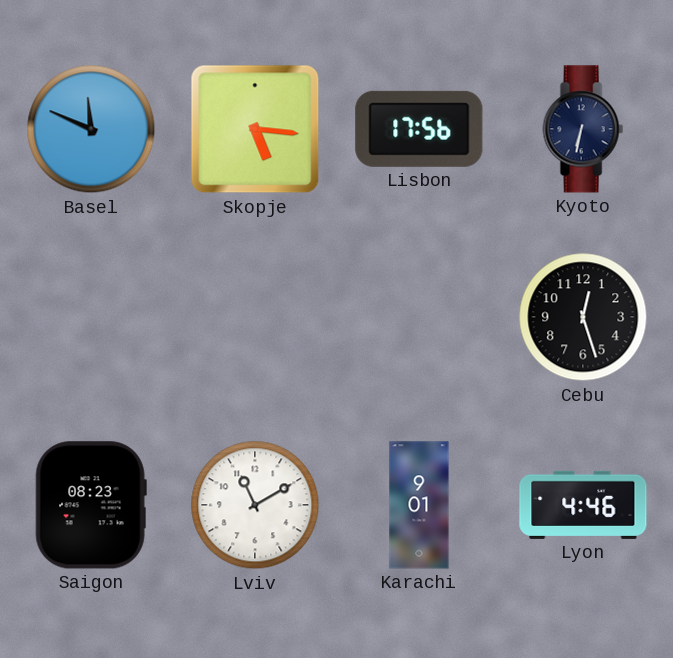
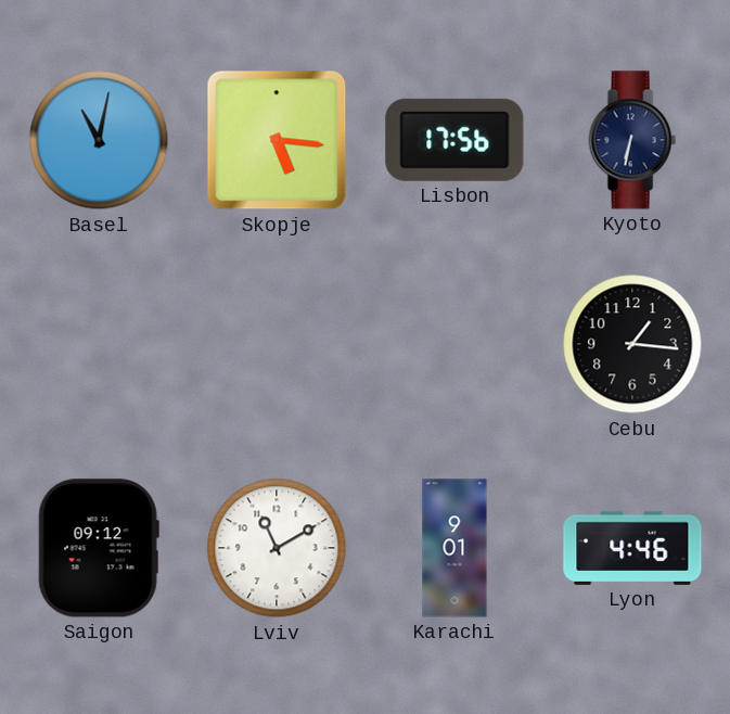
Basel: 11:49 -> 11:02 (99, 140)
Cebu: 12:27 -> 1:16 (632, 344)
Saigon: 08:23 -> 09:12 (99, 548)
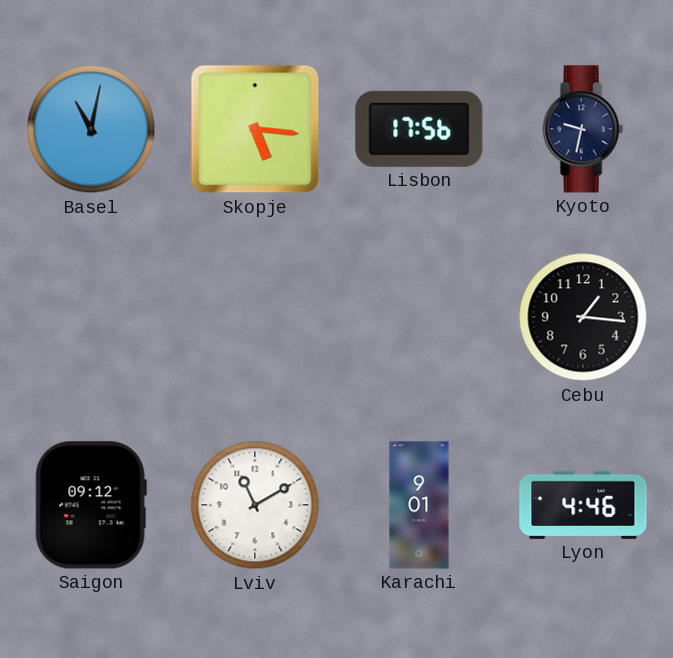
Kyoto: 6:32 -> 9:32 (583, 129)
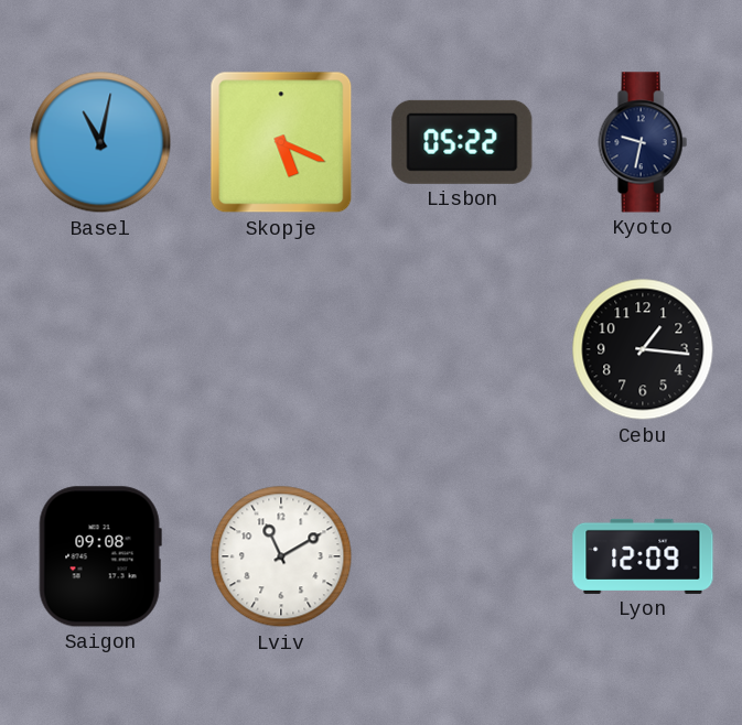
Skopje: 5:16 -> 5:19 (281, 142)
Lisbon: 17:56 -> 05:22 (462, 142)
Saigon: 09:12 -> 09:08 (100, 556)
Karachi: 9:01 -> none (419, 505)
Lyon: 4:46 -> 12:09 (643, 556)
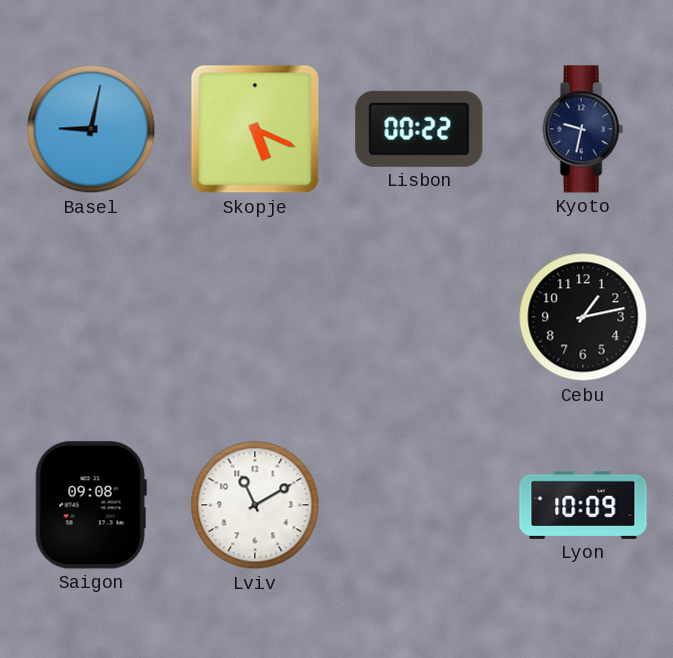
Basel: 11:02 -> 9:02 (91, 129)
Lisbon: 05:22 -> 00:22 (419, 129)
Cebu: 1:16 -> 1:13 (583, 317)
Lyon: 12:09 -> 10:09 (583, 505)
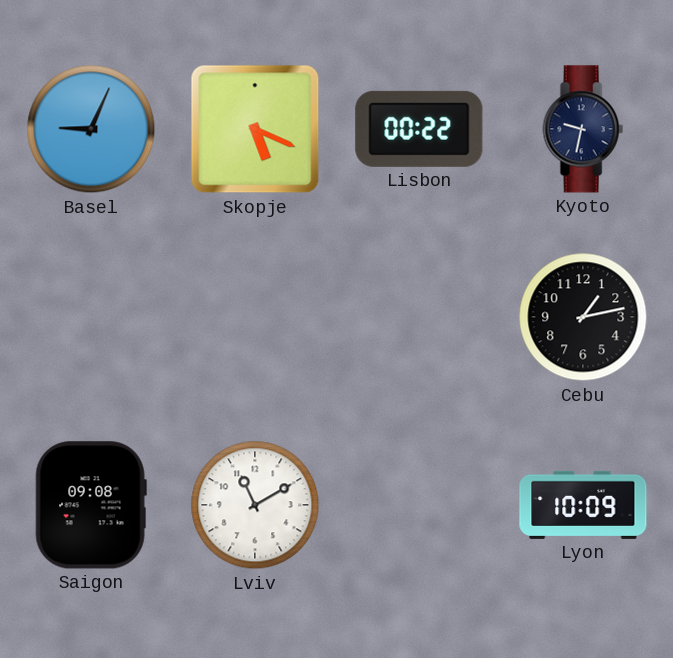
Basel: 9:02 -> 9:04 (91, 129)
